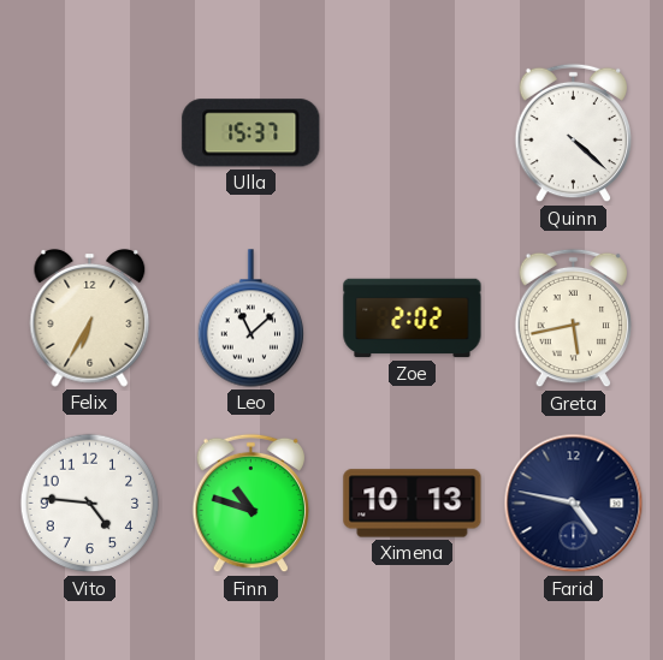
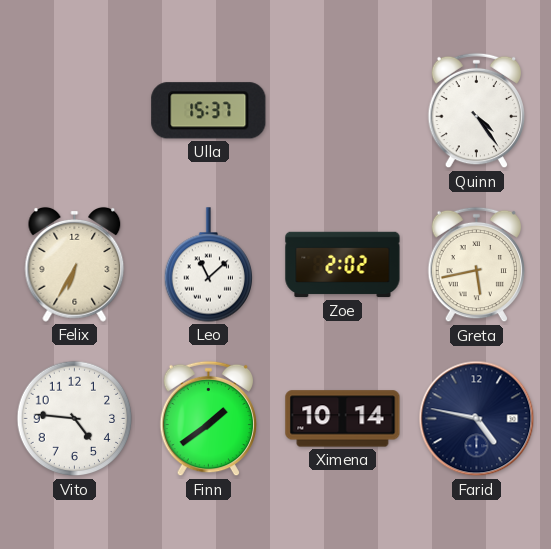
Quinn: 4:22 -> 4:24 (477, 111)
Finn: 10:48 -> 1:39 (209, 419)
Ximena: 10:13 -> 10:14 (343, 419)
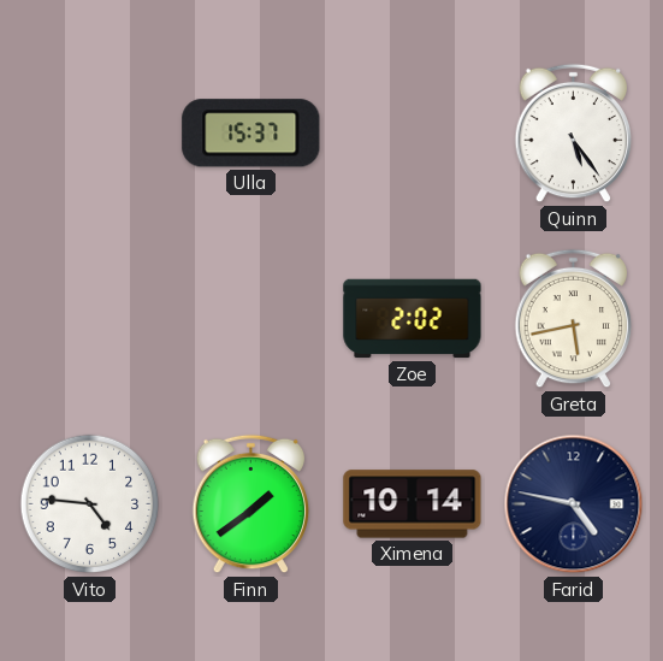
Quinn: 4:24 -> 5:24 (574, 134)
Felix: 6:35 -> none (75, 264)
Leo: 11:08 -> none (208, 265)
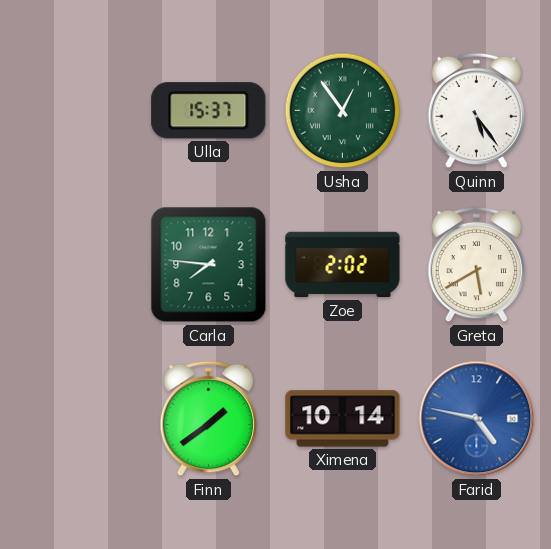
Usha: none -> 12:54 (343, 111)
Carla: none -> 7:46 (209, 265)
Greta: 5:43 -> 5:40 (477, 265)
Vito: 4:46 -> none (90, 504)
Farid dial: navy -> blue (477, 419)
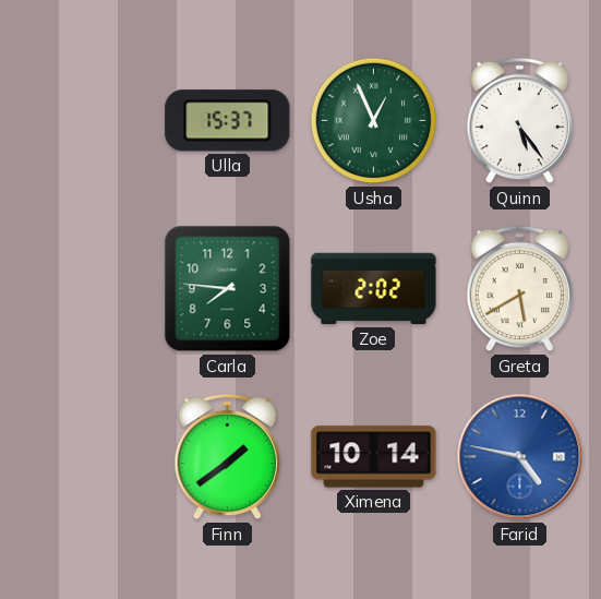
Usha: 12:54 -> 12:56 (374, 121)
